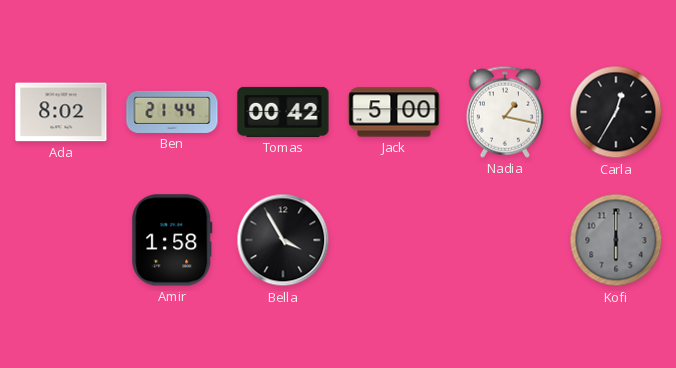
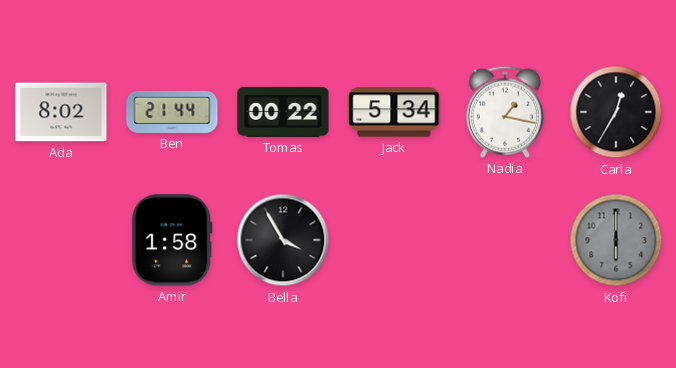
Tomas: 00:42 -> 00:22 (283, 112)
Jack: 5:00 -> 5:34 (394, 112)
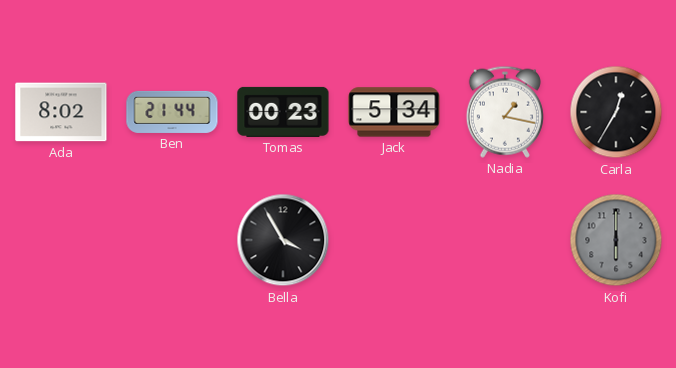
Tomas: 00:22 -> 00:23 (283, 112)
Amir: 1:58 -> none (172, 240)
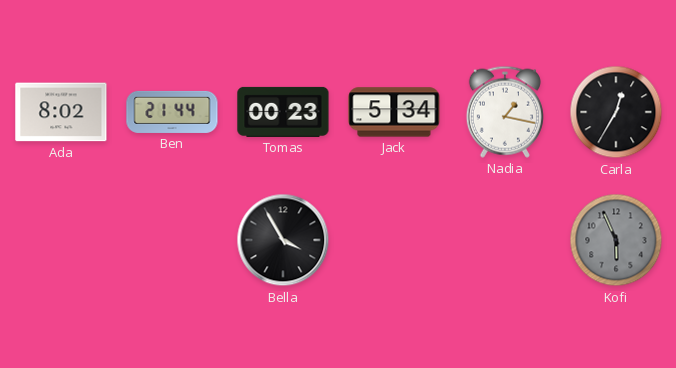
Kofi: 6:00 -> 5:56 (616, 240)
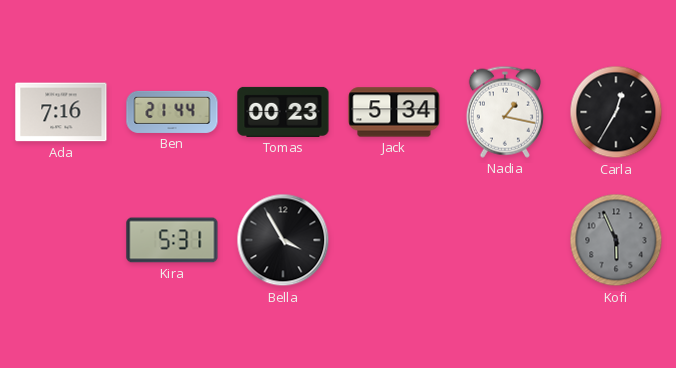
Ada: 8:02 -> 7:16 (61, 112)
Kira: none -> 5:31 (172, 240)
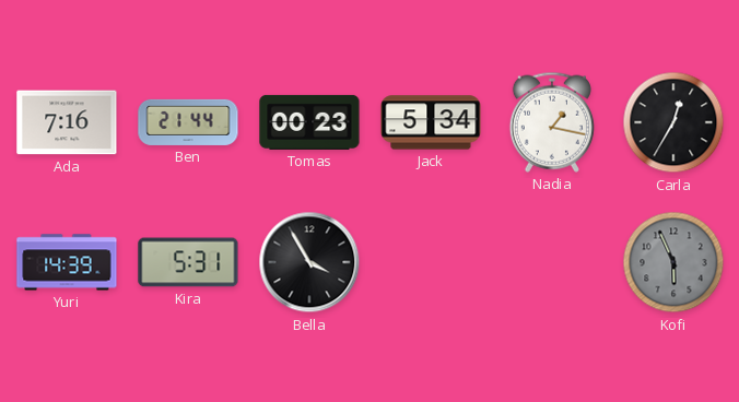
Yuri: none -> 14:39 (67, 262)
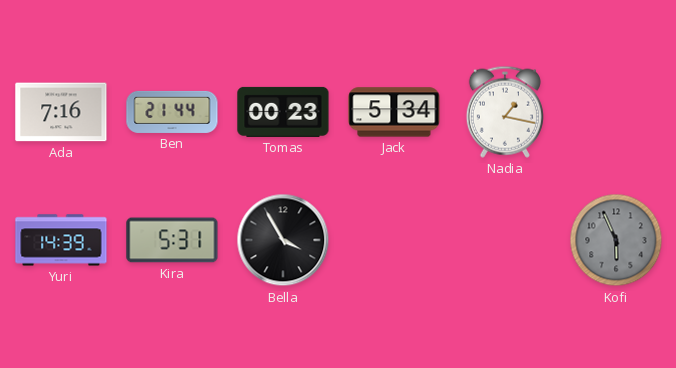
Carla: 12:35 -> none (673, 122)
